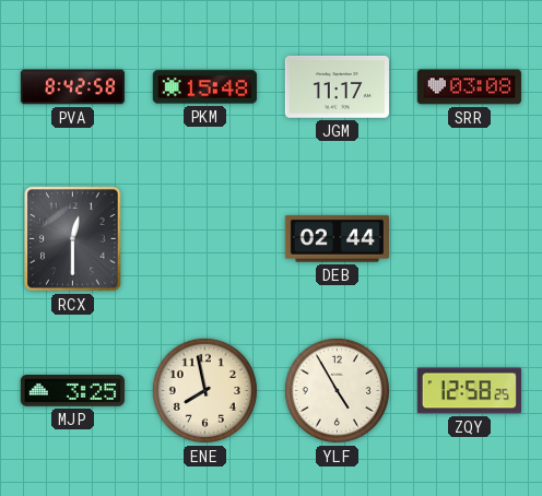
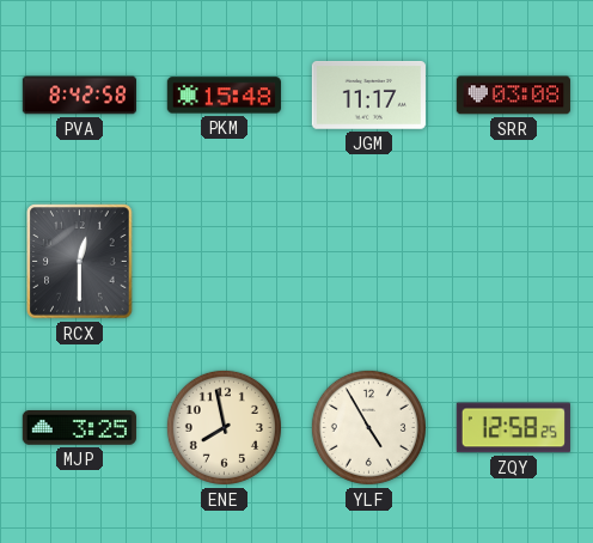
DEB: 02:44 -> none (337, 239)
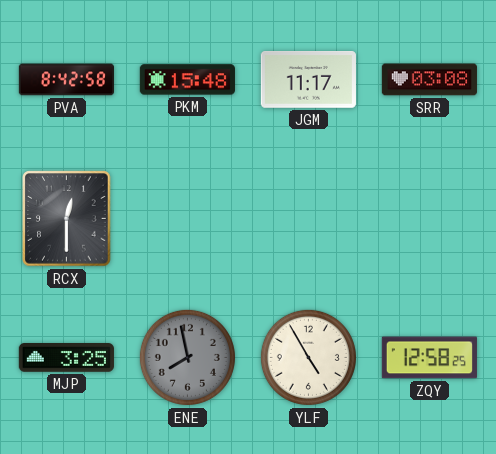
ENE dial: cream -> grey (187, 357)
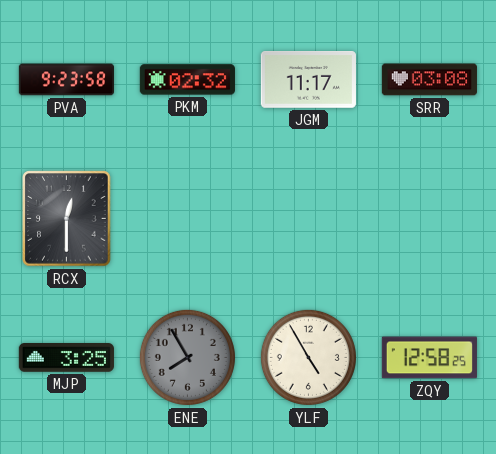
PVA: 8:42 -> 9:23 (66, 80)
PKM: 15:48 -> 02:32 (187, 80)
ENE: 7:58 -> 7:55 (187, 357)
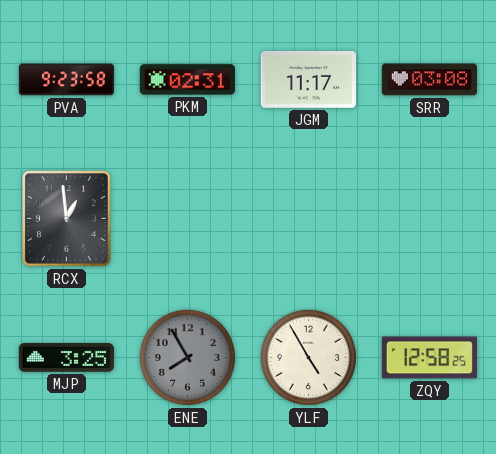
PKM: 02:32 -> 02:31 (187, 80)
RCX: 12:30 -> 12:59 (67, 219)
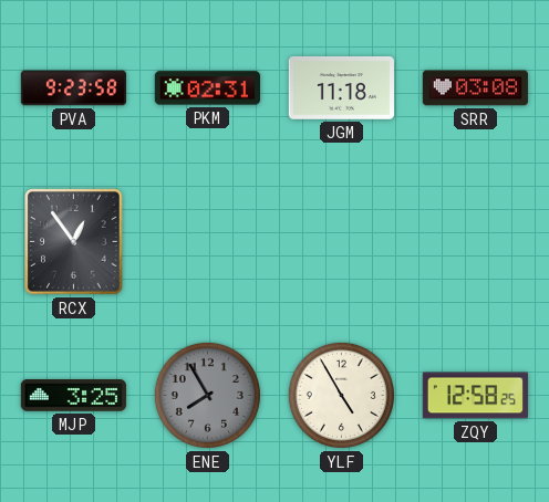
JGM: 11:17 -> 11:18 (341, 88)
RCX: 12:59 -> 12:54 (74, 242)
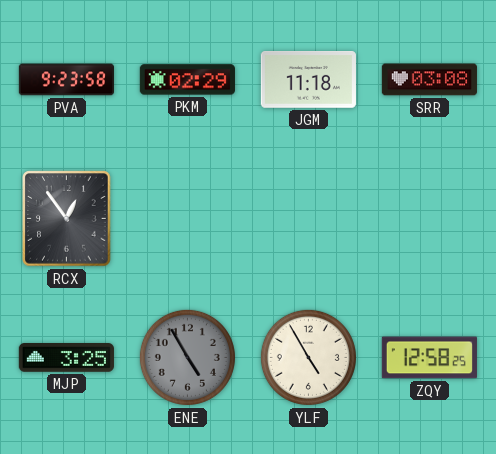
PKM: 02:31 -> 02:29 (187, 80)
ENE: 7:55 -> 4:55 (187, 357)
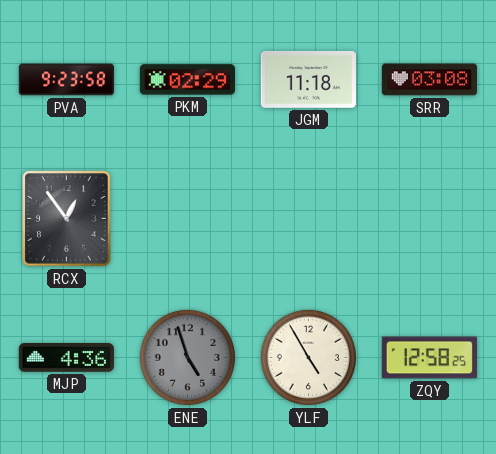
MJP: 3:25 -> 4:36 (66, 358)
ENE: 4:55 -> 4:57 (187, 357)
